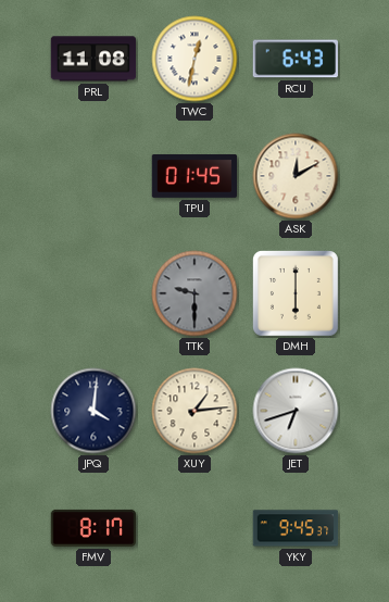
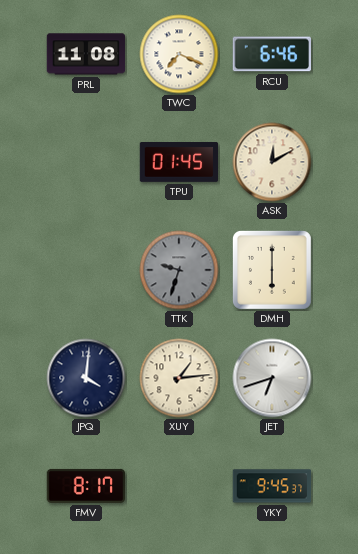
TWC: 12:32 -> 7:19 (179, 54)
RCU: 6:43 -> 6:46 (271, 54)
TTK: 9:30 -> 9:33 (179, 270)
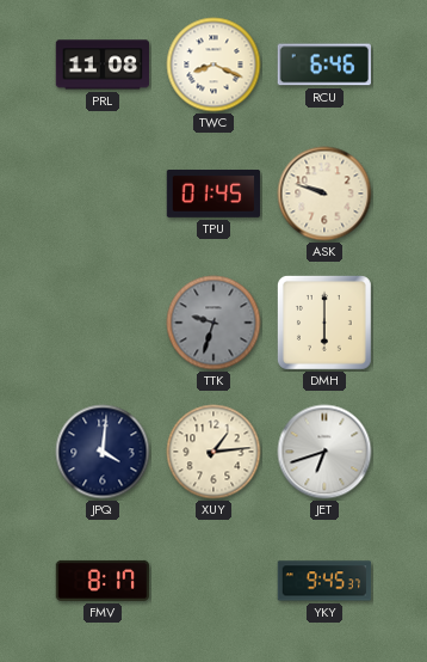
TWC: 7:19 -> 8:19 (213, 65)
ASK: 12:10 -> 9:48 (324, 194)
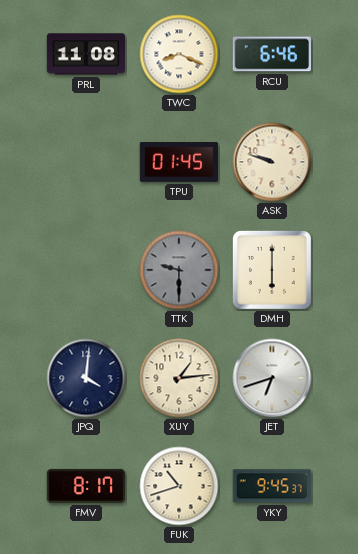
TTK: 9:33 -> 9:30 (179, 270)
FUK: none -> 10:42 (179, 486)
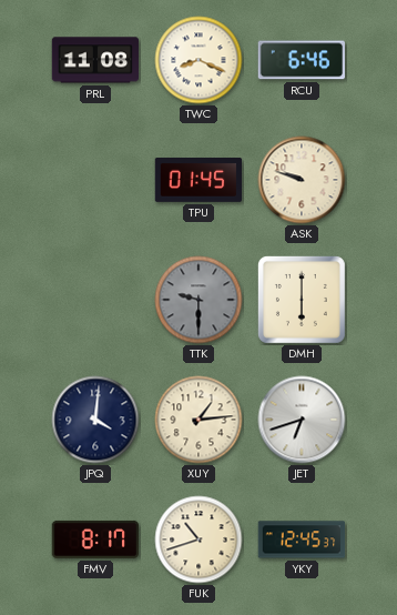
YKY: 9:45 -> 12:45 (302, 540)
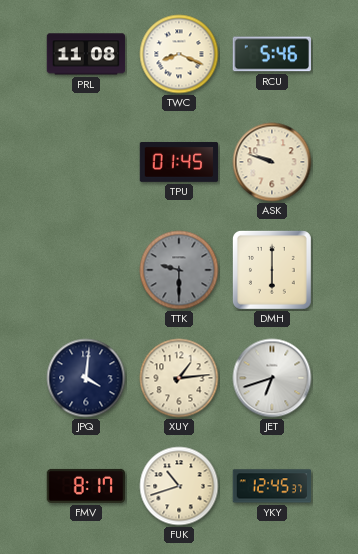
RCU: 6:46 -> 5:46 (271, 54)
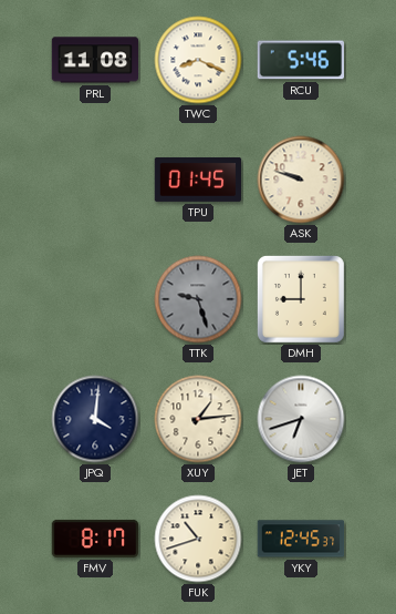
TTK: 9:30 -> 9:27 (198, 299)
DMH: 6:00 -> 9:00 (301, 299)
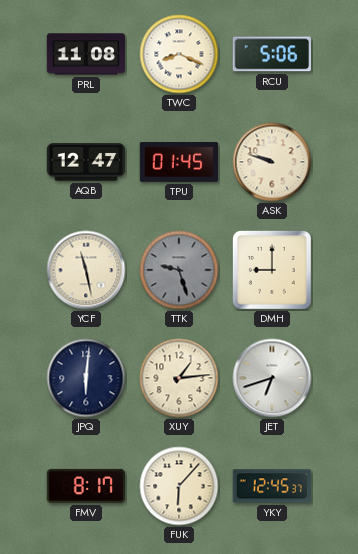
RCU: 5:46 -> 5:06 (271, 54)
AQB: none -> 12:47 (86, 162)
YCF: none -> 11:28 (86, 270)
JPQ: 4:01 -> 6:01 (86, 378)
FUK: 10:42 -> 6:07 (179, 486)
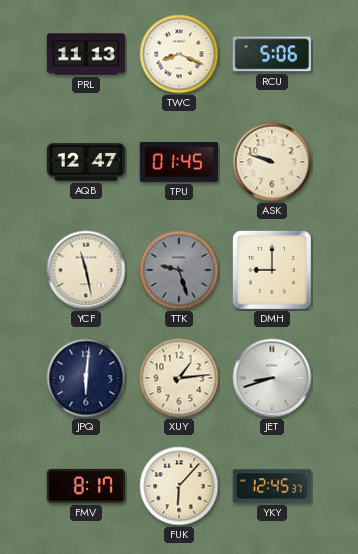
PRL: 11:08 -> 11:13 (86, 54)
JET: 6:42 -> 8:42 (272, 378)
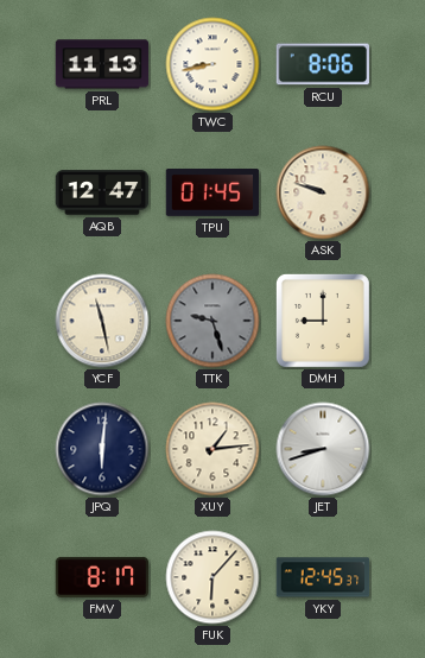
TWC: 8:19 -> 8:43 (213, 64)
RCU: 5:06 -> 8:06 (322, 64)
